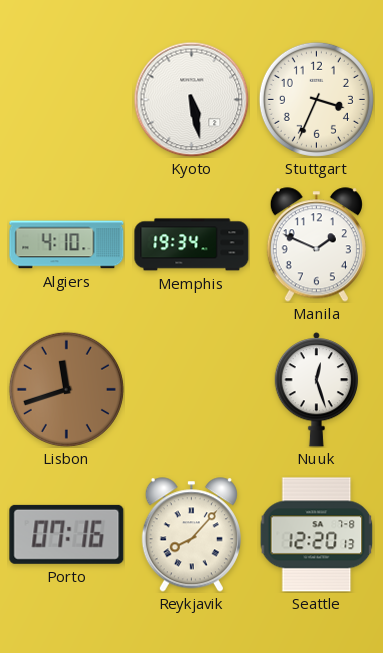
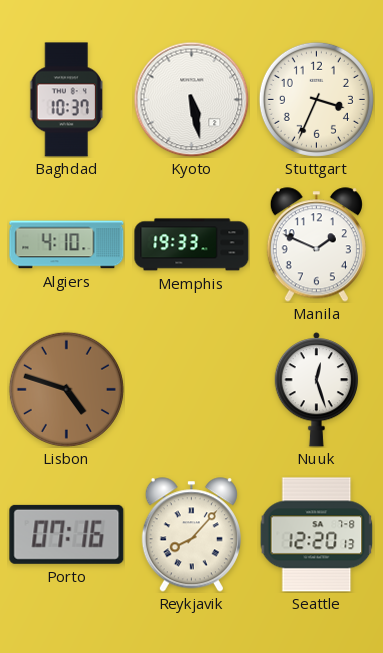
Baghdad: none -> 10:37 (67, 100)
Memphis: 19:34 -> 19:33 (192, 245)
Lisbon: 11:42 -> 4:48 (66, 389)
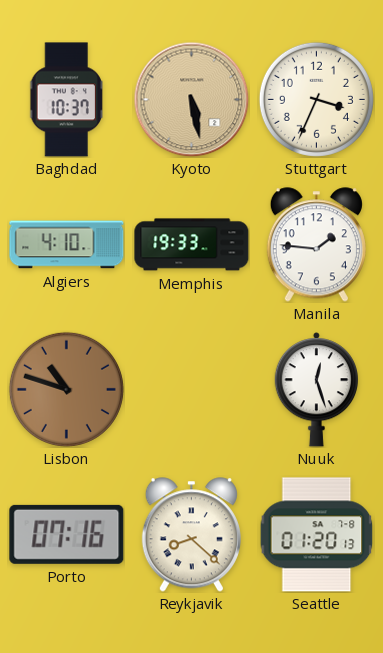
Kyoto dial: white -> champagne (191, 99)
Manila: 1:49 -> 1:46 (316, 245)
Lisbon: 4:48 -> 10:48 (66, 389)
Reykjavik: 8:07 -> 8:22 (191, 535)
Seattle: 12:20 -> 01:20 (317, 535)
